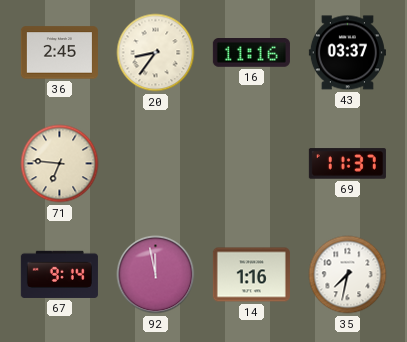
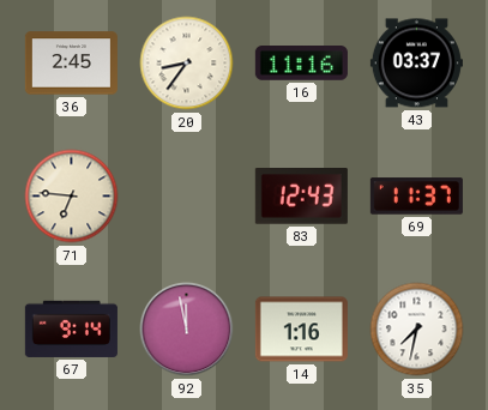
83: none -> 12:43 (301, 197)
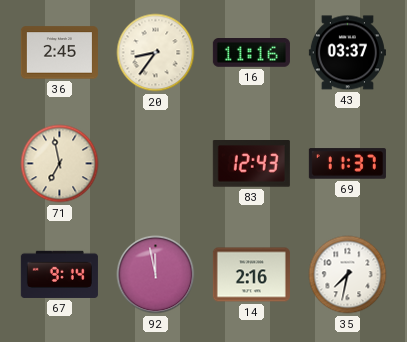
71: 6:46 -> 6:58 (60, 164)
14: 1:16 -> 2:16 (251, 275)
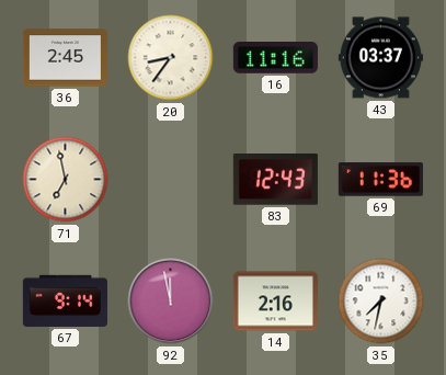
69: 11:37 -> 11:36 (380, 180)
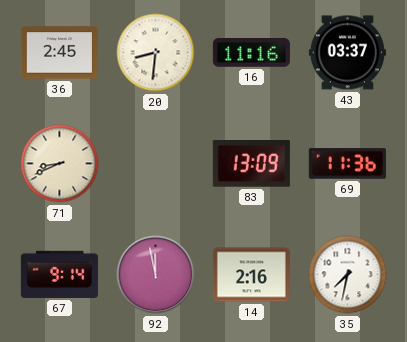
20: 8:36 -> 8:31 (156, 53)
71: 6:58 -> 8:41 (60, 164)
83: 12:43 -> 13:09 (251, 164)
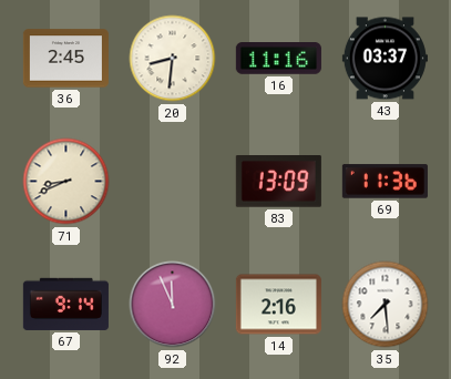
92: 11:58 -> 11:56 (173, 305)
35: 7:32 -> 7:29 (386, 305)
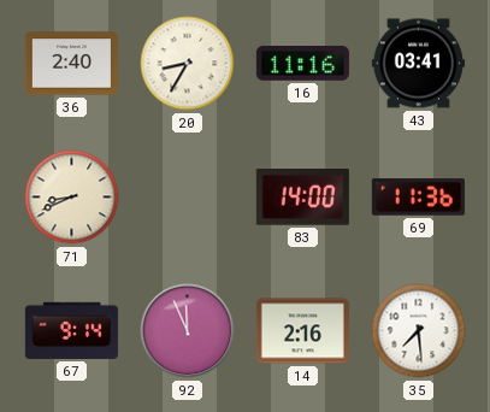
36: 2:45 -> 2:40 (71, 64)
20: 8:31 -> 8:35 (188, 64)
43: 03:37 -> 03:41 (418, 64)
83: 13:09 -> 14:00 (302, 198)
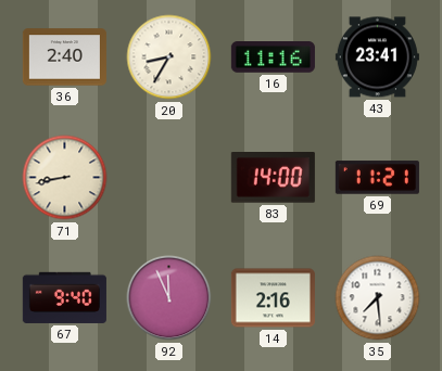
43: 03:41 -> 23:41 (377, 57)
71: 8:41 -> 8:43 (65, 178)
69: 11:36 -> 11:21 (377, 178)
67: 9:14 -> 9:40 (64, 297)
